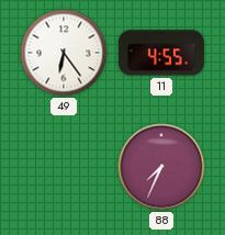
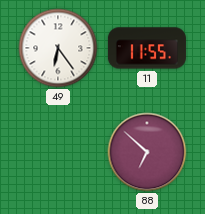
11: 4:55 -> 11:55 (147, 48)
88: 7:34 -> 6:52 (147, 152)
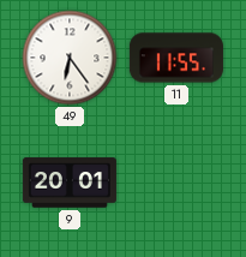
9: none -> 20:01 (70, 183)
88: 6:52 -> none (147, 152)
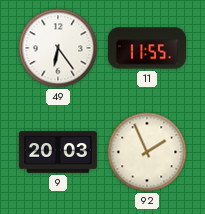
9: 20:01 -> 20:03 (58, 152)
92: none -> 1:56 (147, 152)
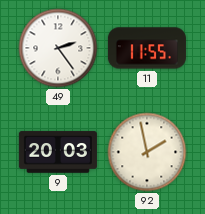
49: 6:24 -> 2:24 (58, 48)
92: 1:56 -> 1:58 (147, 152)
